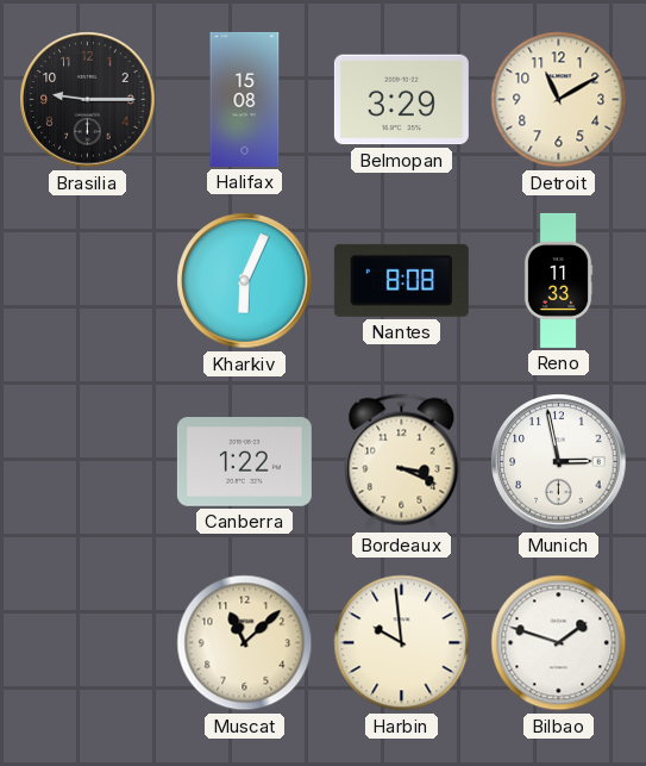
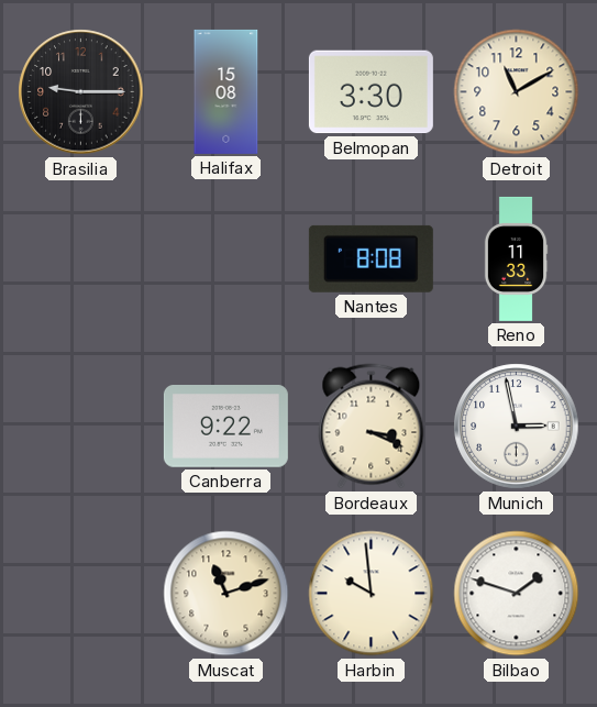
Belmopan: 3:29 -> 3:30 (371, 92)
Kharkiv: 6:04 -> none (245, 281)
Canberra: 1:22 -> 9:22 (225, 427)
Muscat: 11:08 -> 11:12 (226, 594)
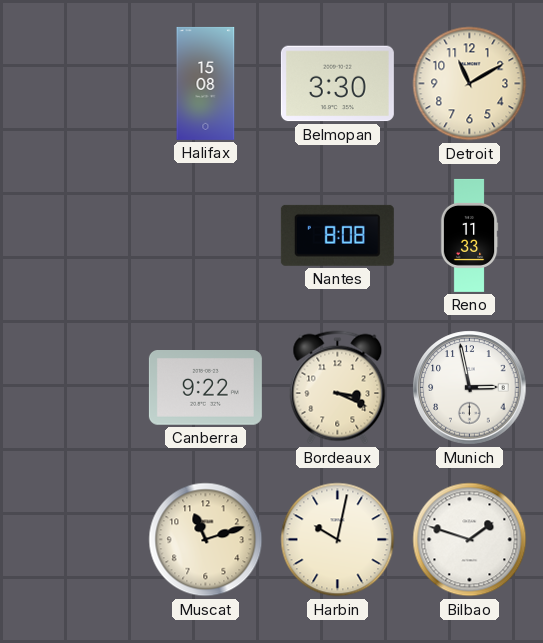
Brasilia: 9:15 -> none (81, 92)
Harbin: 9:59 -> 10:02 (338, 540)
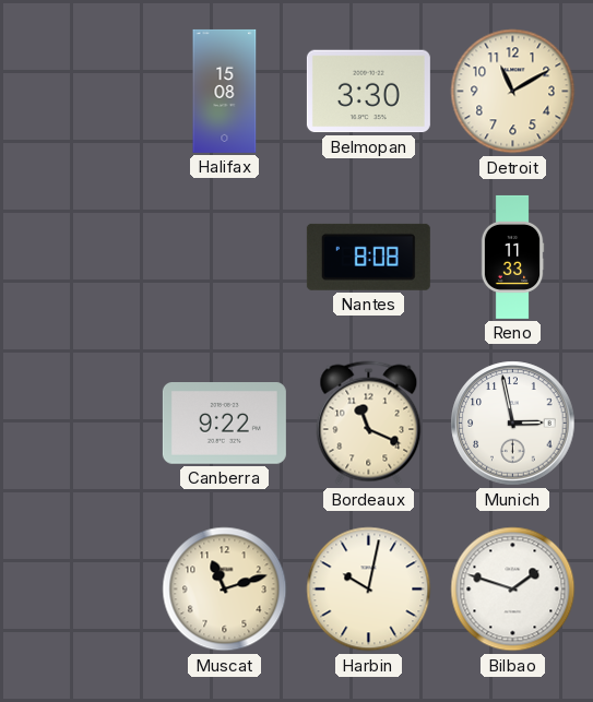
Bordeaux: 3:19 -> 11:19 (369, 424)
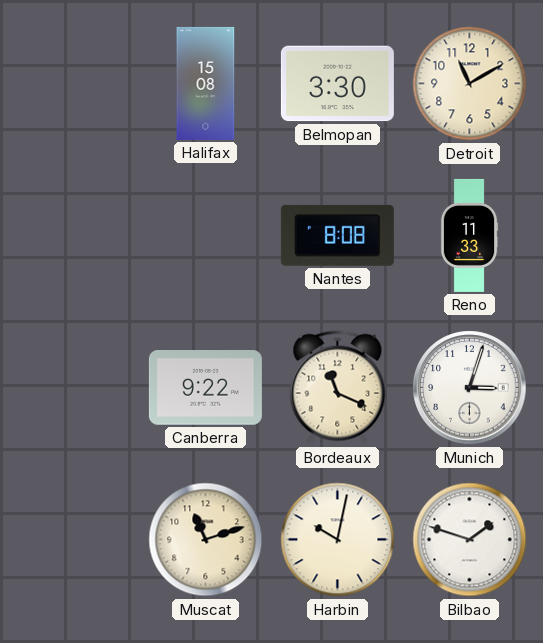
Munich: 2:58 -> 3:03 (470, 388)
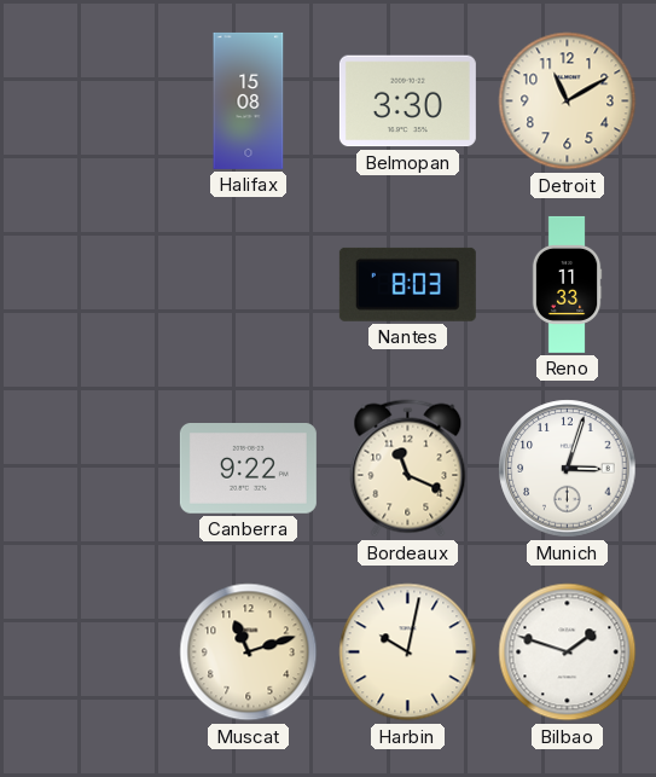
Nantes: 8:08 -> 8:03 (407, 284)
